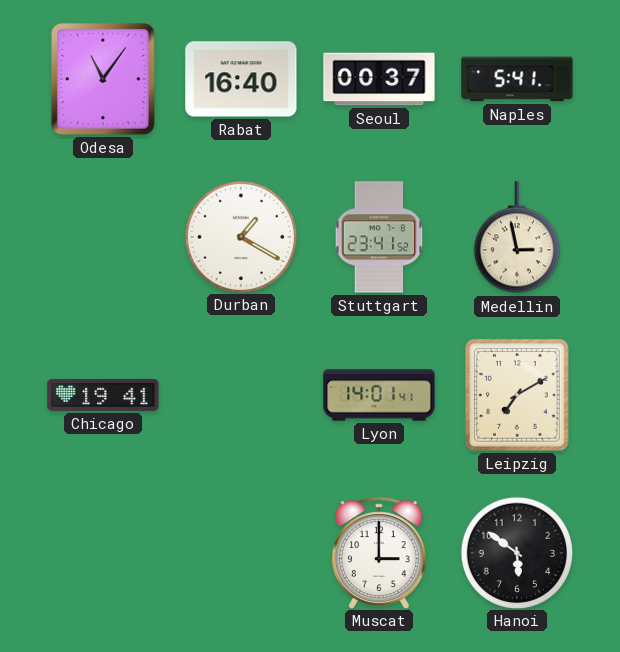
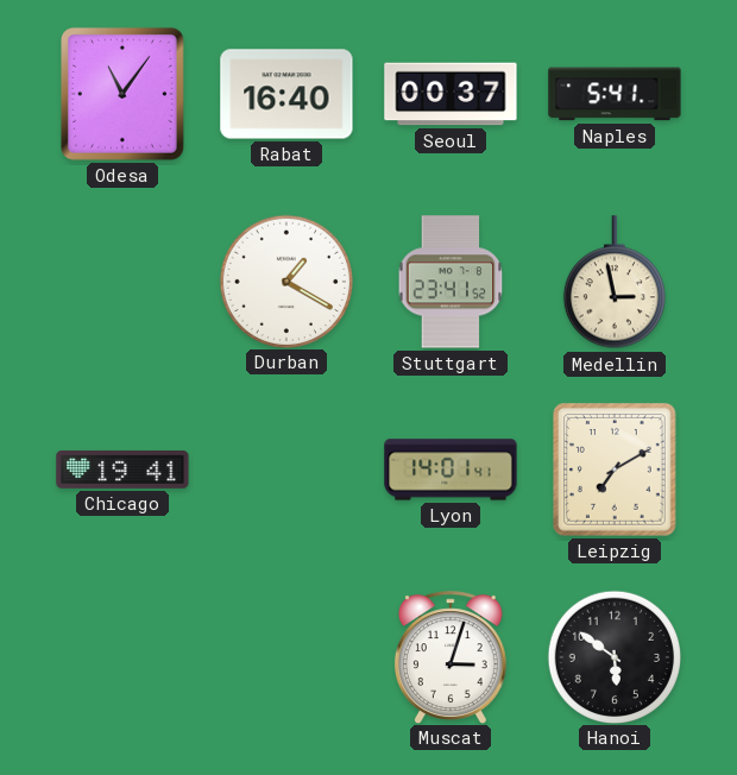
Muscat: 3:00 -> 3:03 (451, 657)
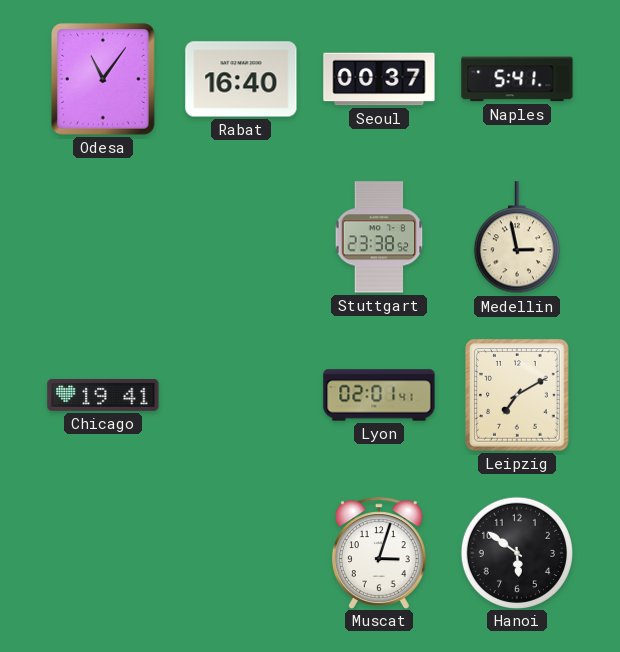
Durban: 1:20 -> none (285, 281)
Stuttgart: 23:41 -> 23:38 (379, 237)
Lyon: 14:01 -> 02:01 (379, 395)
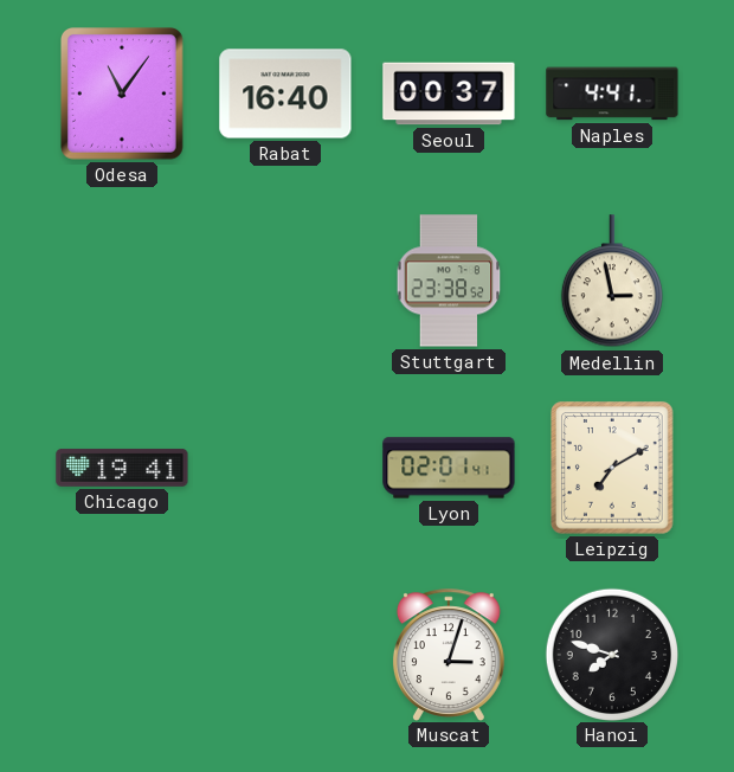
Naples: 5:41 -> 4:41 (612, 94)
Hanoi: 5:51 -> 7:48 (611, 654)
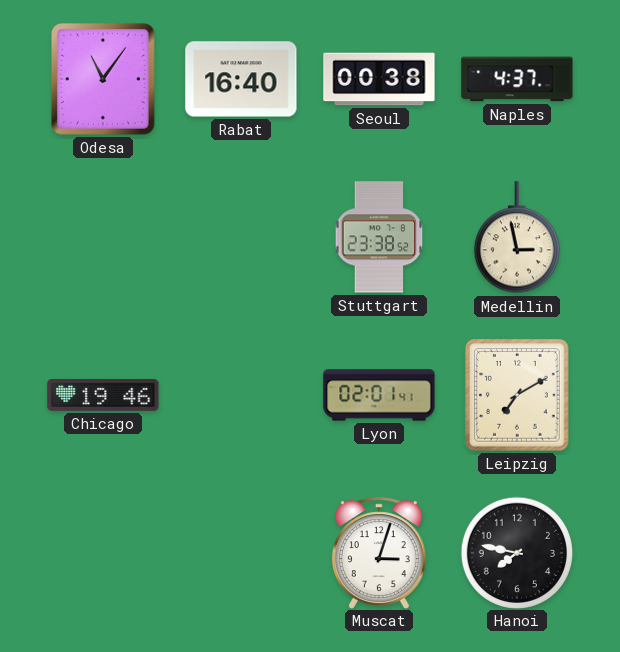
Seoul: 00:37 -> 00:38 (379, 79)
Naples: 4:41 -> 4:37 (517, 79)
Chicago: 19:41 -> 19:46 (103, 395)
Hanoi: 7:48 -> 7:47 (516, 552)
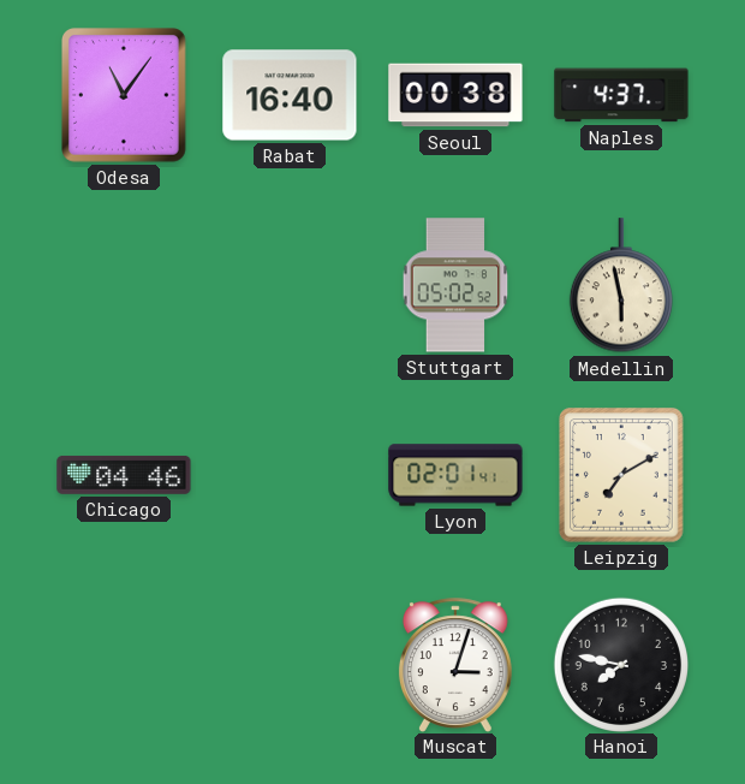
Stuttgart: 23:38 -> 05:02 (455, 285)
Medellin: 2:58 -> 5:58 (621, 286)
Chicago: 19:46 -> 04:46 (124, 475)
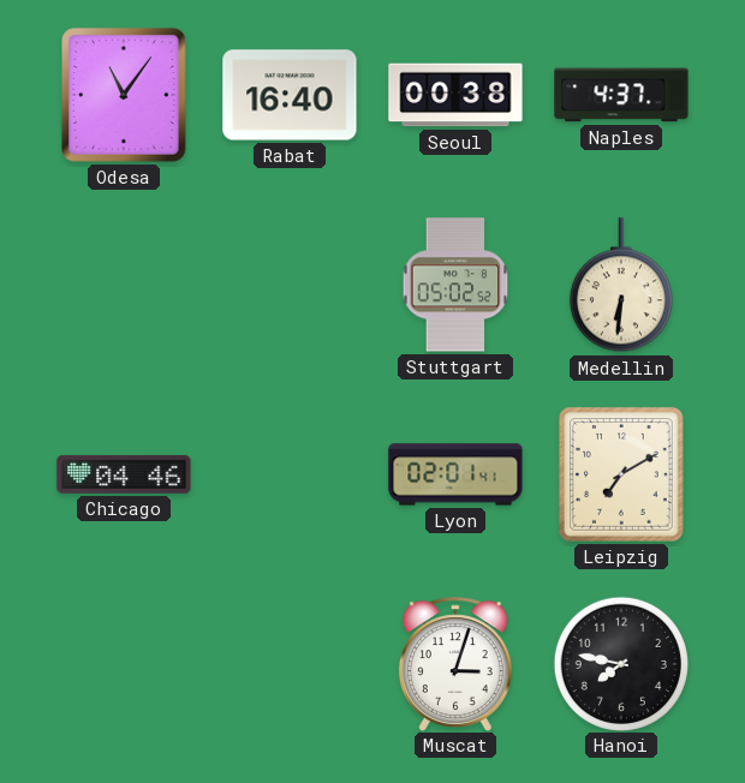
Medellin: 5:58 -> 6:31 (621, 286)
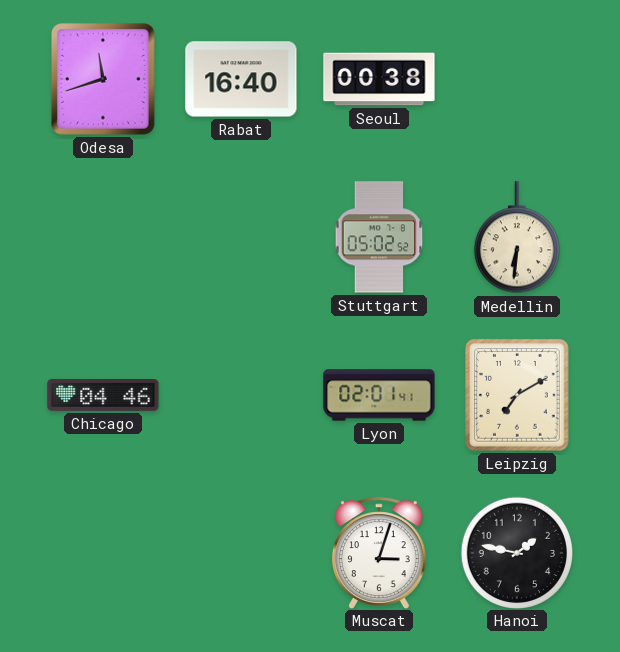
Odesa: 11:06 -> 11:42 (104, 80)
Naples: 4:37 -> none (621, 95)
Hanoi: 7:47 -> 1:47 (516, 552)
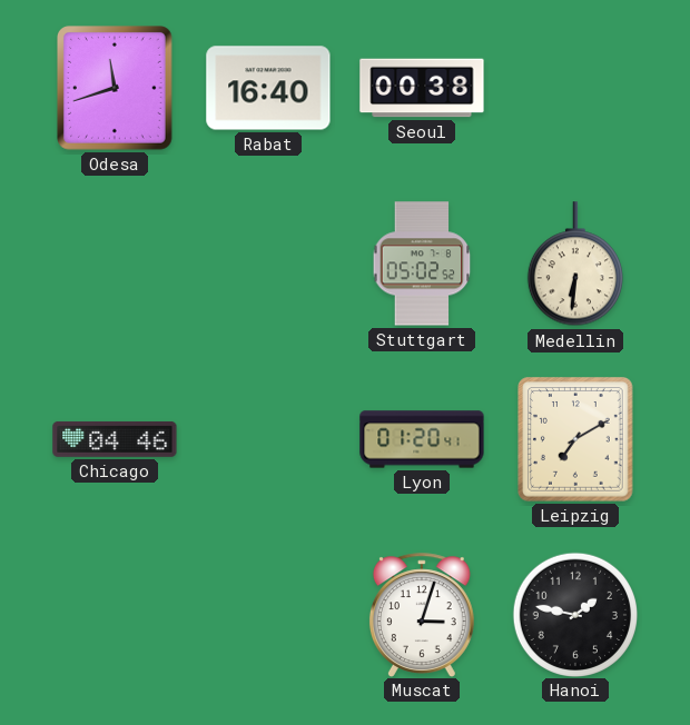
Lyon: 02:01 -> 01:20 (422, 439)
